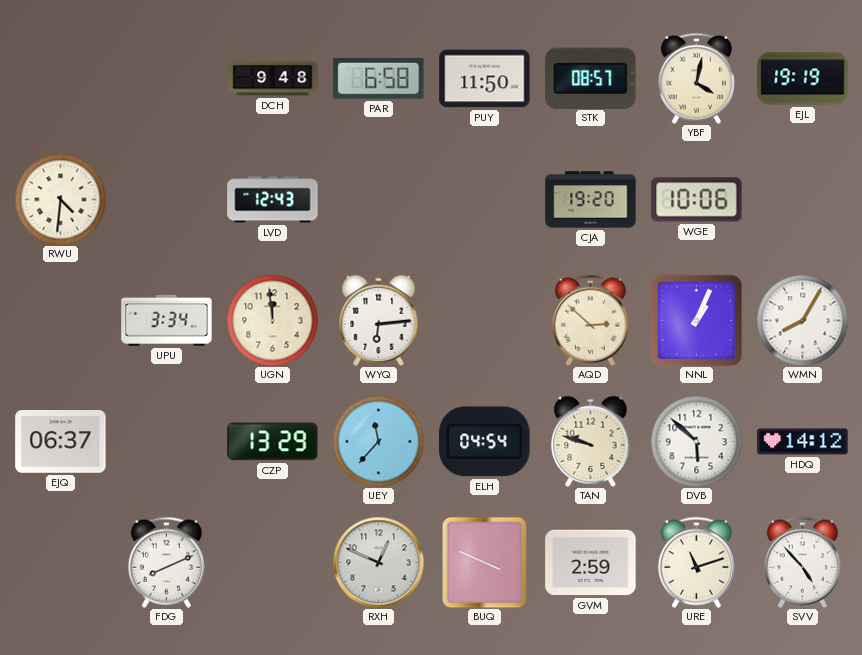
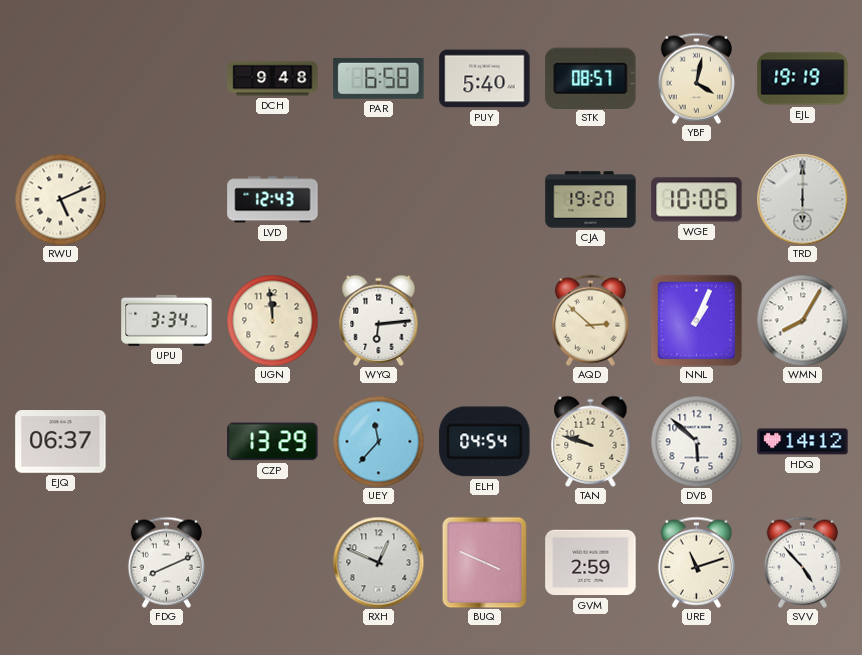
PUY: 11:50 -> 5:40 (485, 79)
RWU: 4:31 -> 5:11 (60, 199)
TRD: none -> 6:00 (802, 199)
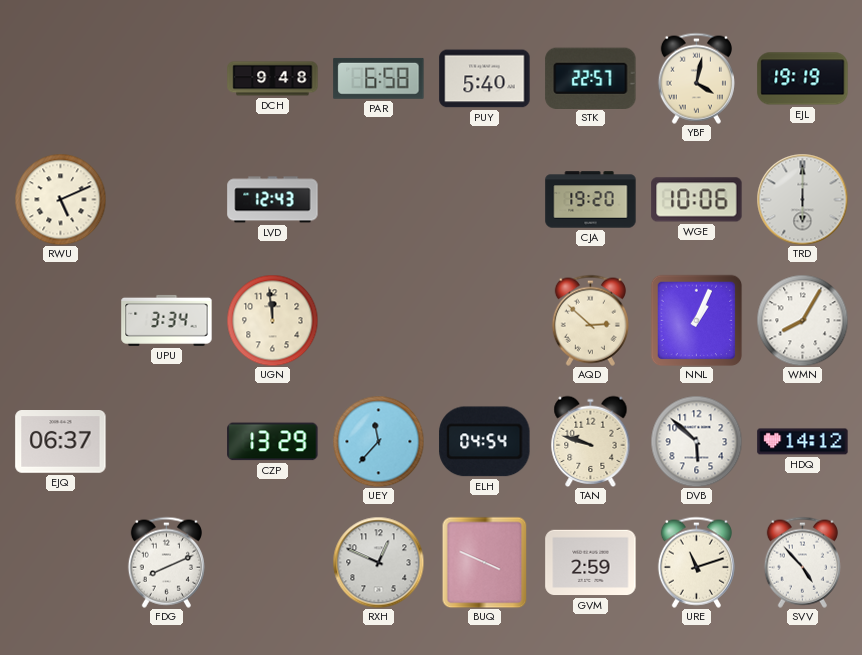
STK: 08:57 -> 22:57 (591, 78)
WYQ: 6:14 -> none (379, 320)
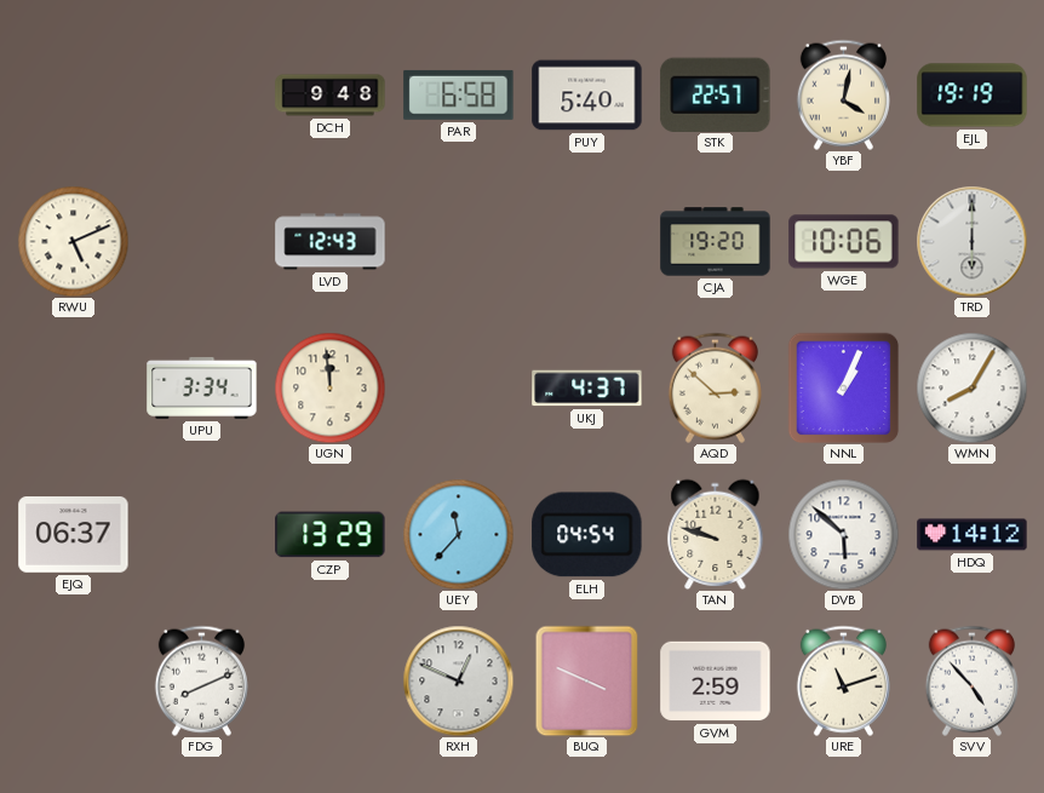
UKJ: none -> 4:37 (587, 389)
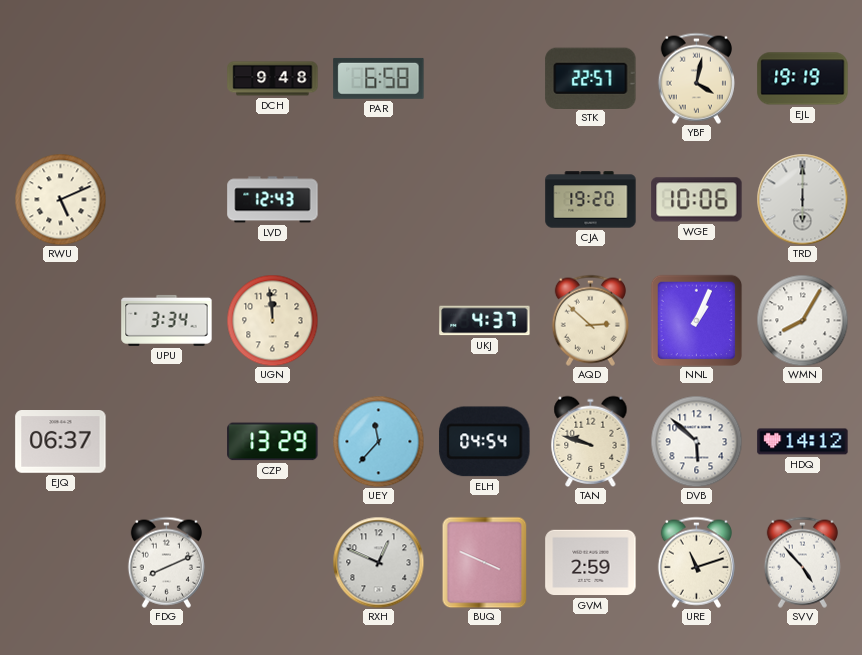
PUY: 5:40 -> none (587, 96)
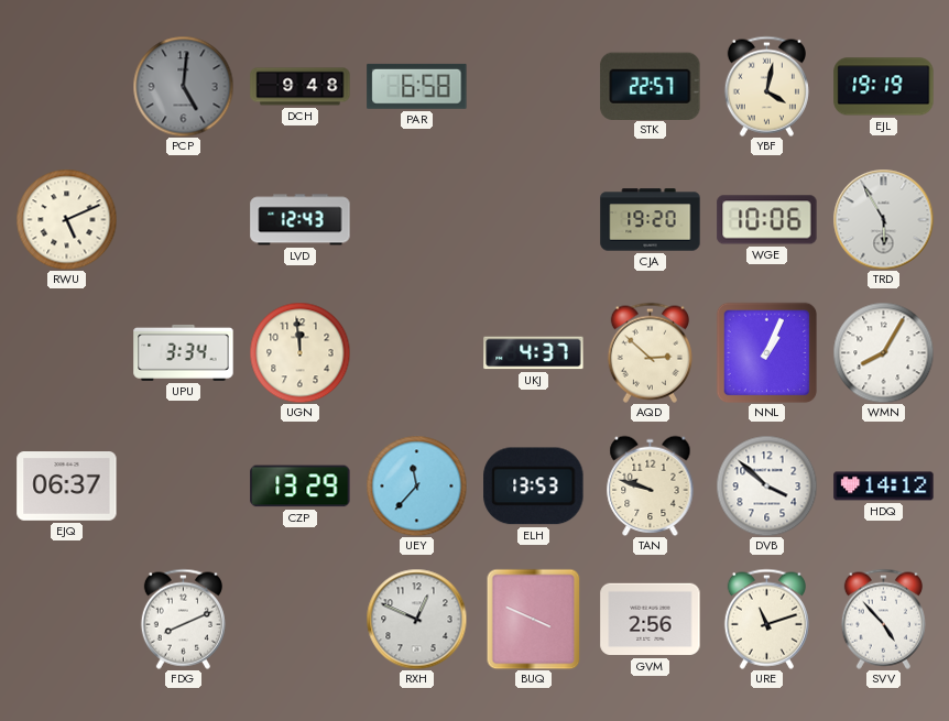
PCP: none -> 5:01 (183, 86)
TRD: 6:00 -> 5:55 (883, 219)
ELH: 04:54 -> 13:53 (534, 487)
DVB: 5:52 -> 3:52 (766, 485)
GVM: 2:59 -> 2:56 (651, 620)
